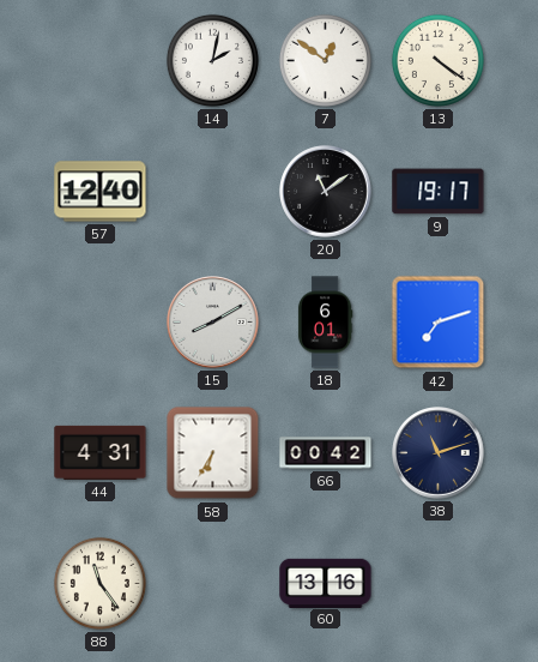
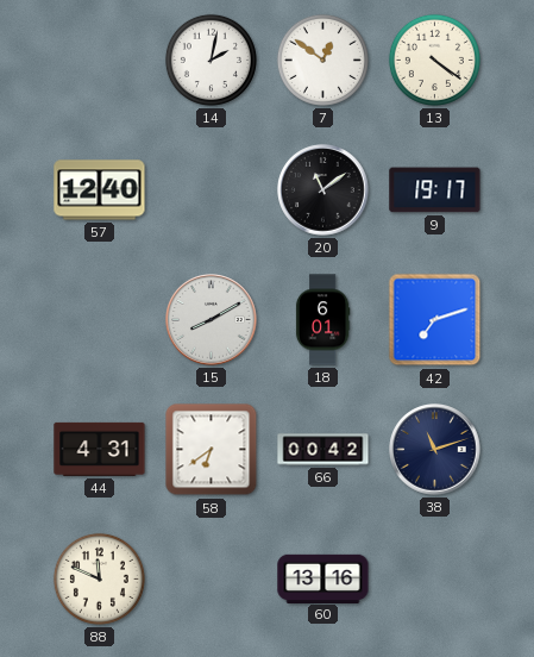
58: 6:35 -> 6:39 (212, 450)
88: 11:24 -> 11:49 (99, 578)
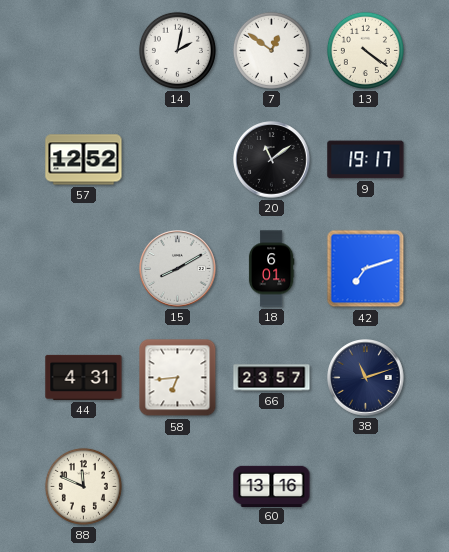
57: 12:40 -> 12:52 (84, 160)
58: 6:39 -> 6:44 (178, 378)
66: 00:42 -> 23:57 (272, 378)
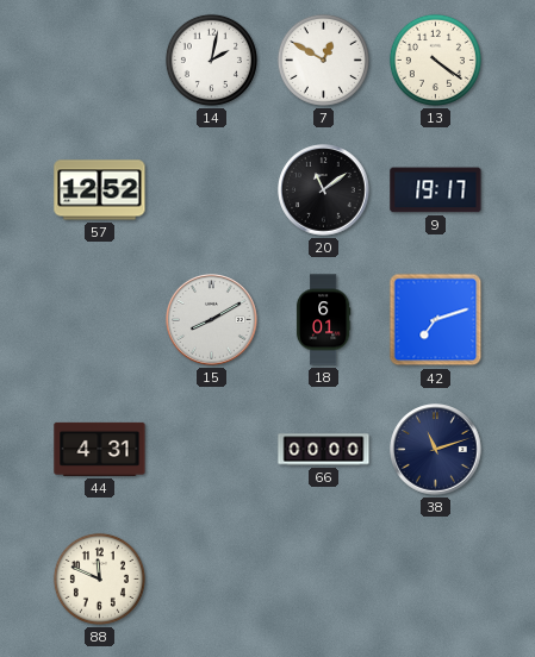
7: 12:51 -> 12:50 (323, 60)
58: 6:44 -> none (178, 378)
66: 23:57 -> 00:00 (324, 450)
60: 13:16 -> none (272, 486)
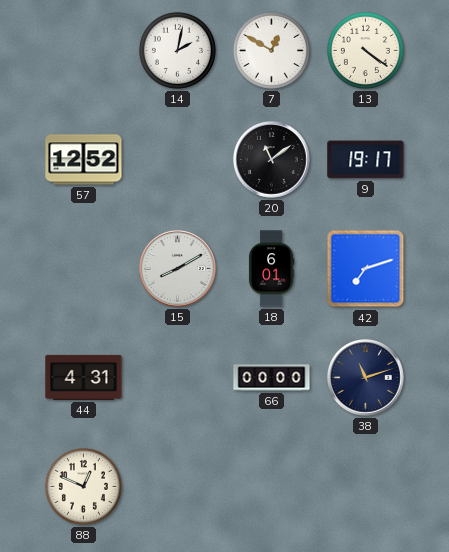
88: 11:49 -> 12:49 (83, 486)
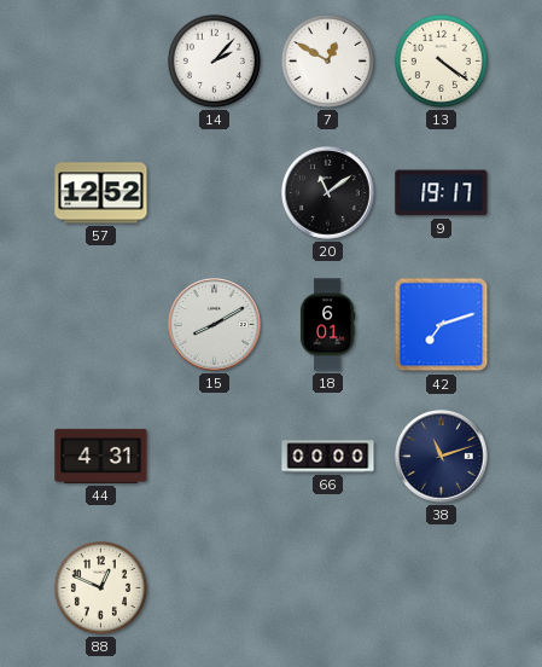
14: 2:02 -> 2:07 (214, 60)
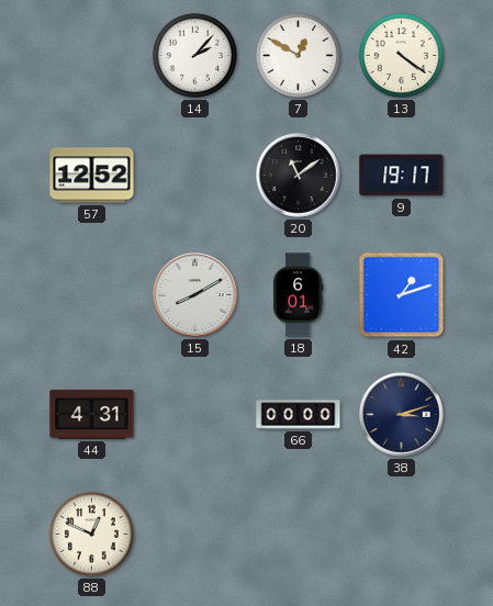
42: 7:12 -> 1:12 (402, 295)
38: 11:12 -> 3:12 (402, 415)
